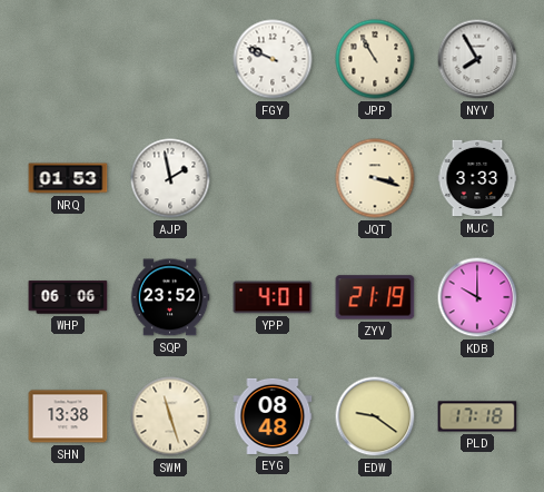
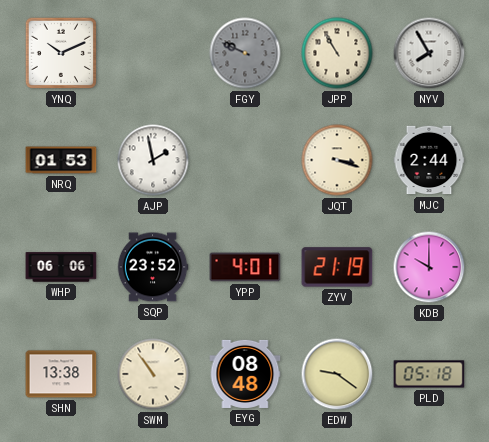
YNQ: none -> 10:11 (61, 53)
FGY dial: white -> grey (245, 53)
MJC: 3:33 -> 2:44 (429, 160)
SWM: 11:27 -> 10:54 (153, 374)
PLD: 17:18 -> 05:18 (429, 374)
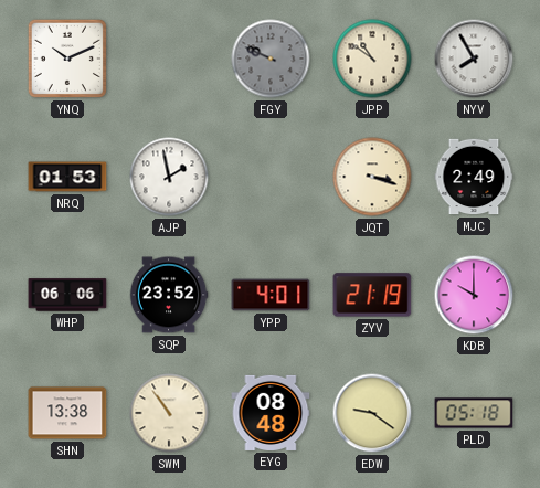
JPP: 10:55 -> 10:51 (372, 59)
MJC: 2:44 -> 2:49 (474, 177)
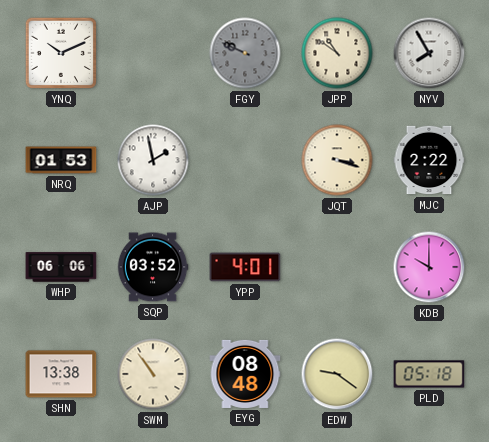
MJC: 2:49 -> 2:22 (429, 160)
SQP: 23:52 -> 03:52 (153, 267)
ZYV: 21:19 -> none (372, 295)
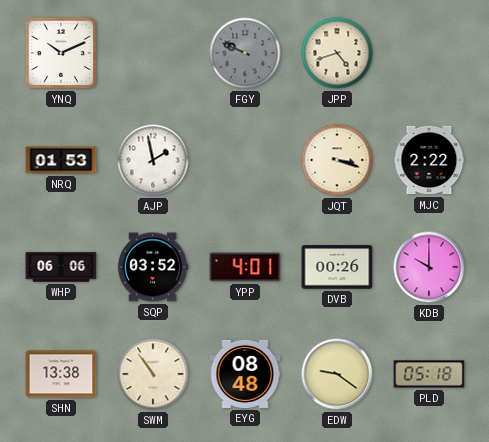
JPP: 10:51 -> 4:42 (337, 53)
NYV: 7:55 -> none (429, 53)
DVB: none -> 00:26 (337, 267)
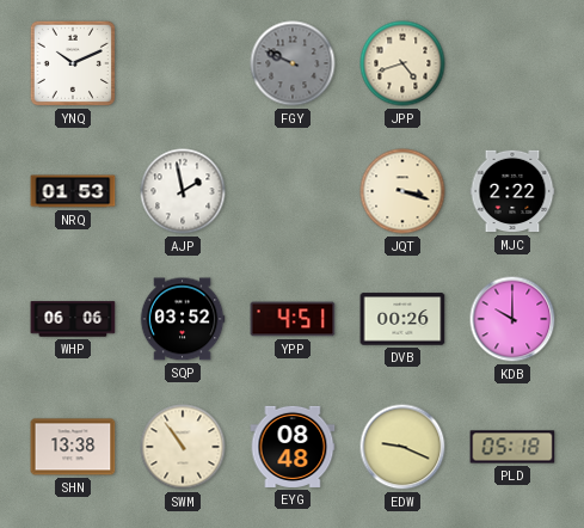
YPP: 4:01 -> 4:51 (293, 319)
EDW: 9:21 -> 9:19 (402, 447)
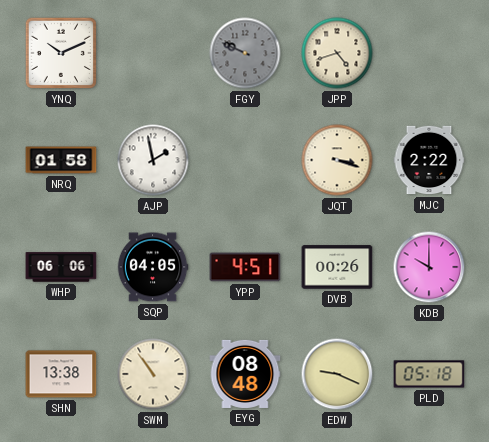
NRQ: 01:53 -> 01:58 (61, 160)
SQP: 03:52 -> 04:05 (153, 267)
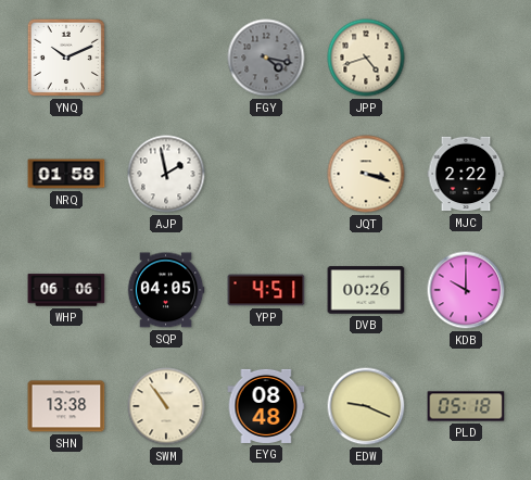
FGY: 9:49 -> 4:17 (266, 58)
